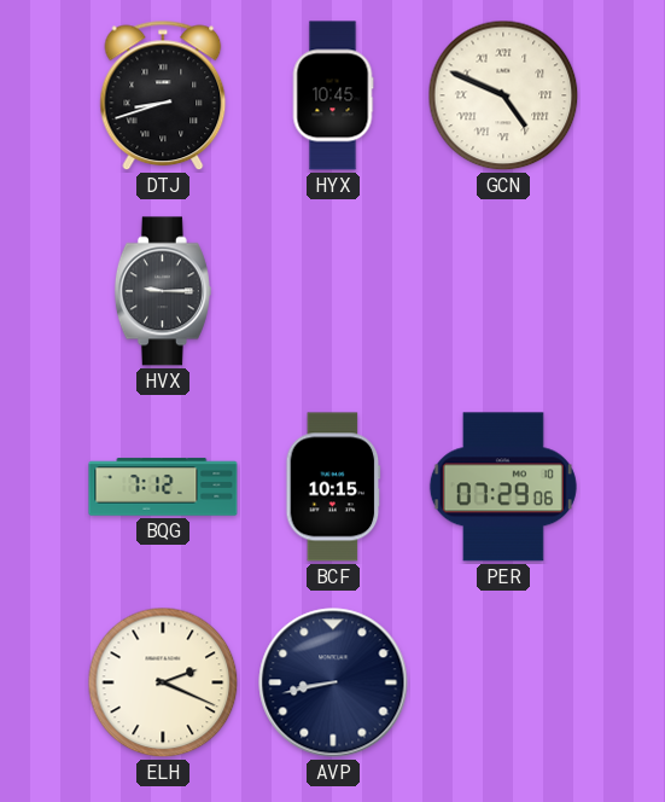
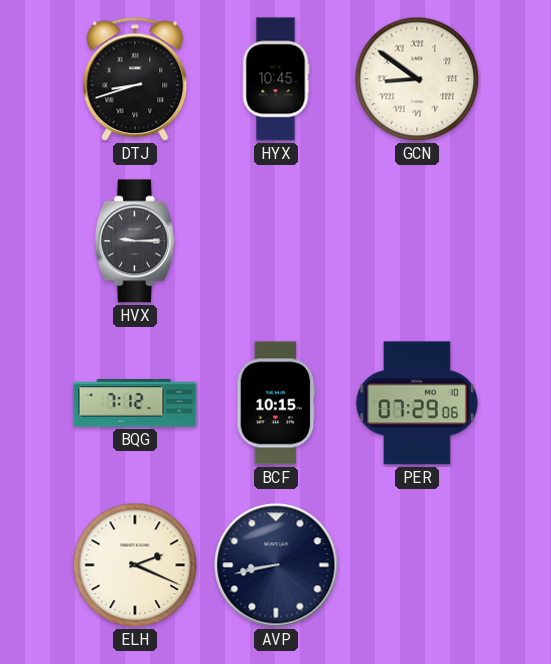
GCN: 4:49 -> 8:51 (417, 79)
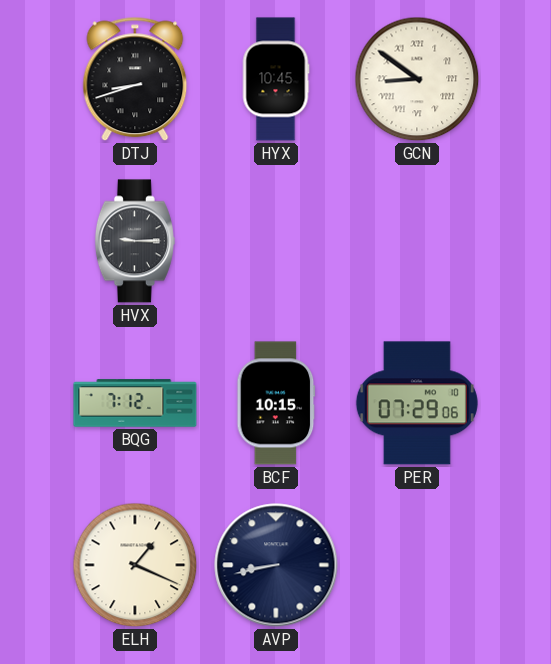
ELH: 2:19 -> 1:19 (135, 565)
